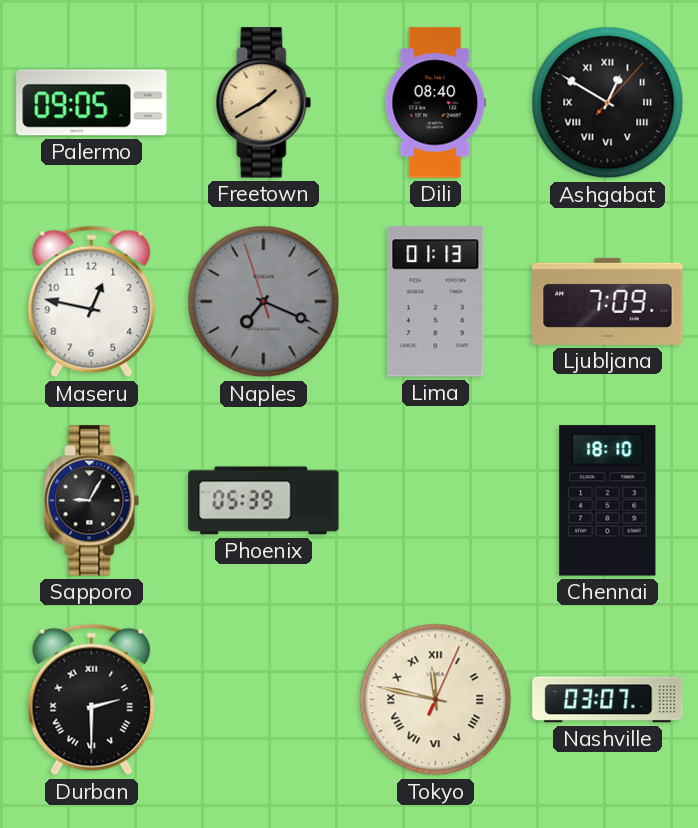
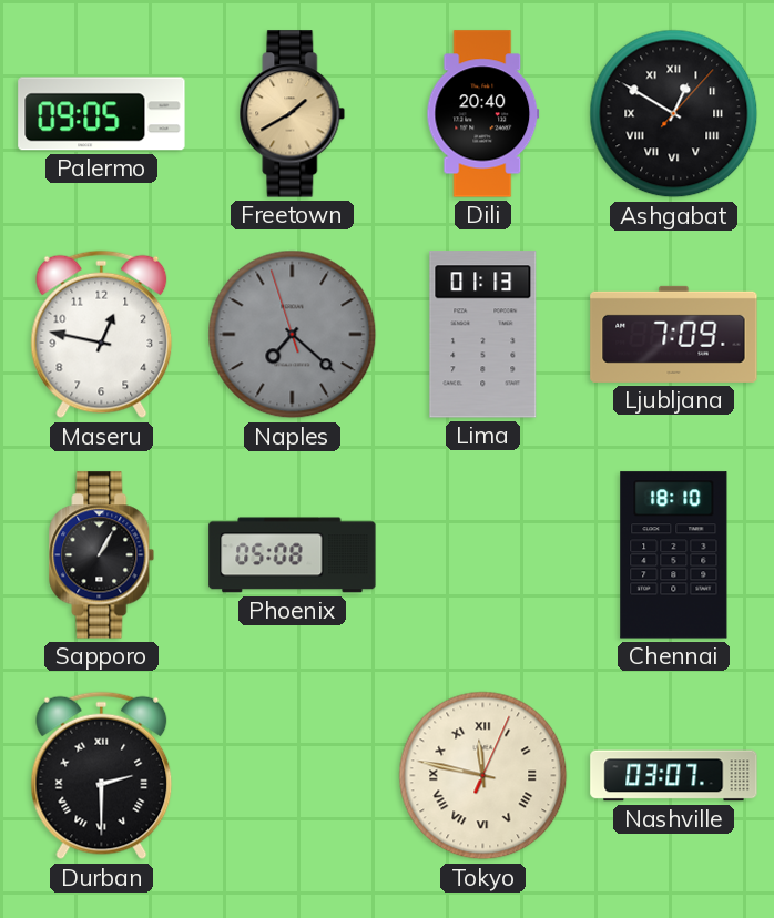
Dili: 08:40 -> 20:40 (483, 114)
Naples: 7:18 -> 7:21 (293, 335)
Sapporo: 9:05 -> 1:05 (102, 555)
Phoenix: 05:39 -> 05:08 (293, 555)
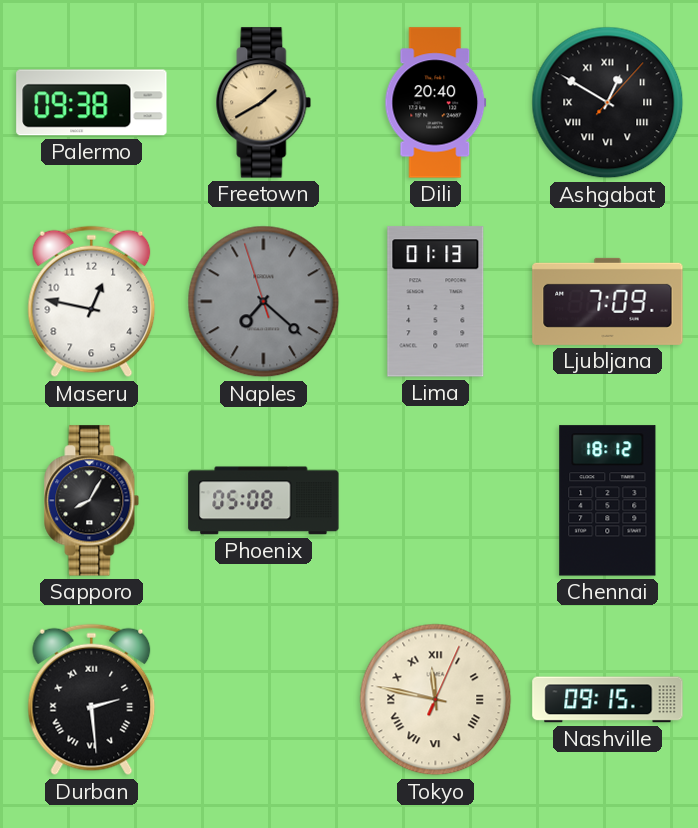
Palermo: 09:05 -> 09:38 (92, 103)
Sapporo: 1:05 -> 8:05 (92, 501)
Chennai: 18:10 -> 18:12 (608, 501)
Durban: 2:30 -> 2:29 (92, 700)
Nashville: 03:07 -> 09:15 (608, 700)
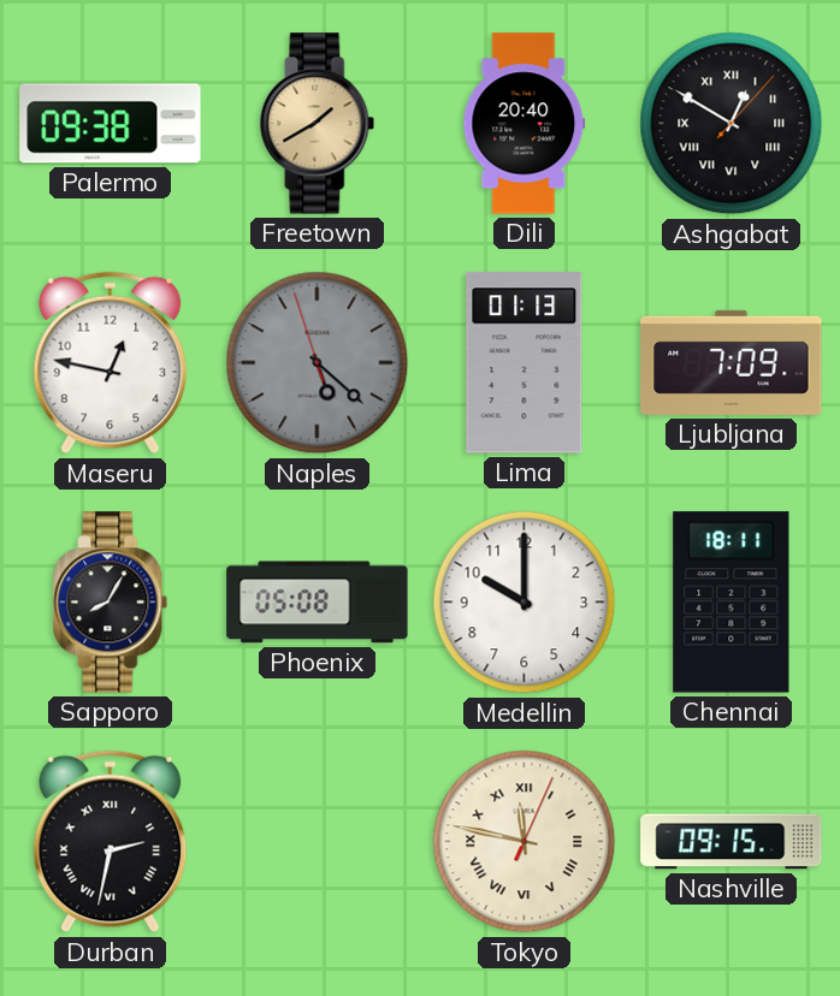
Naples: 7:21 -> 5:21 (318, 363)
Medellin: none -> 10:00 (525, 603)
Chennai: 18:12 -> 18:11 (732, 603)
Durban: 2:29 -> 2:32 (111, 842)
